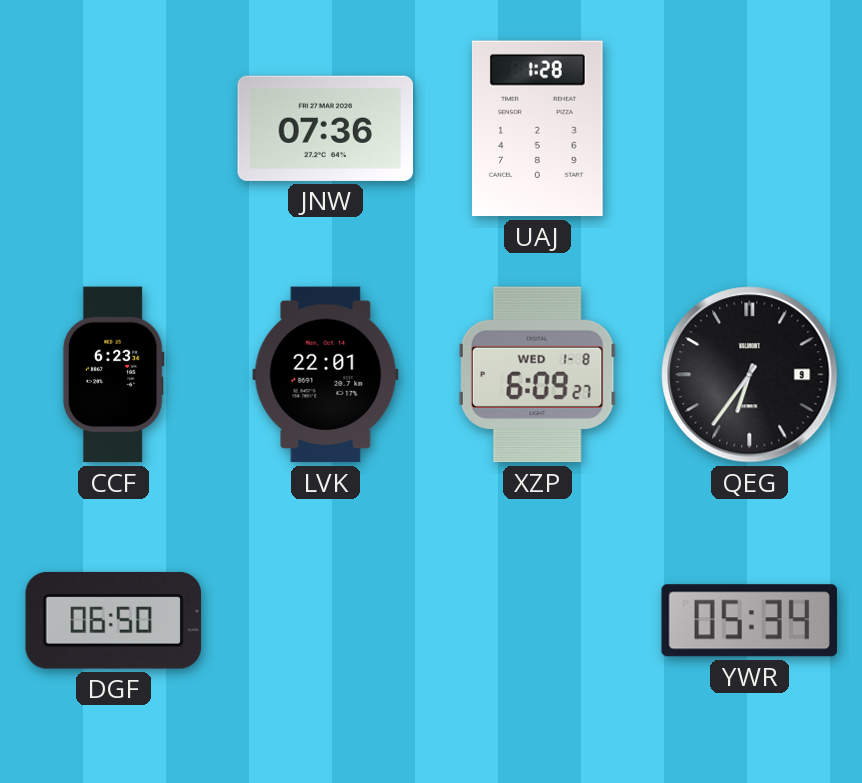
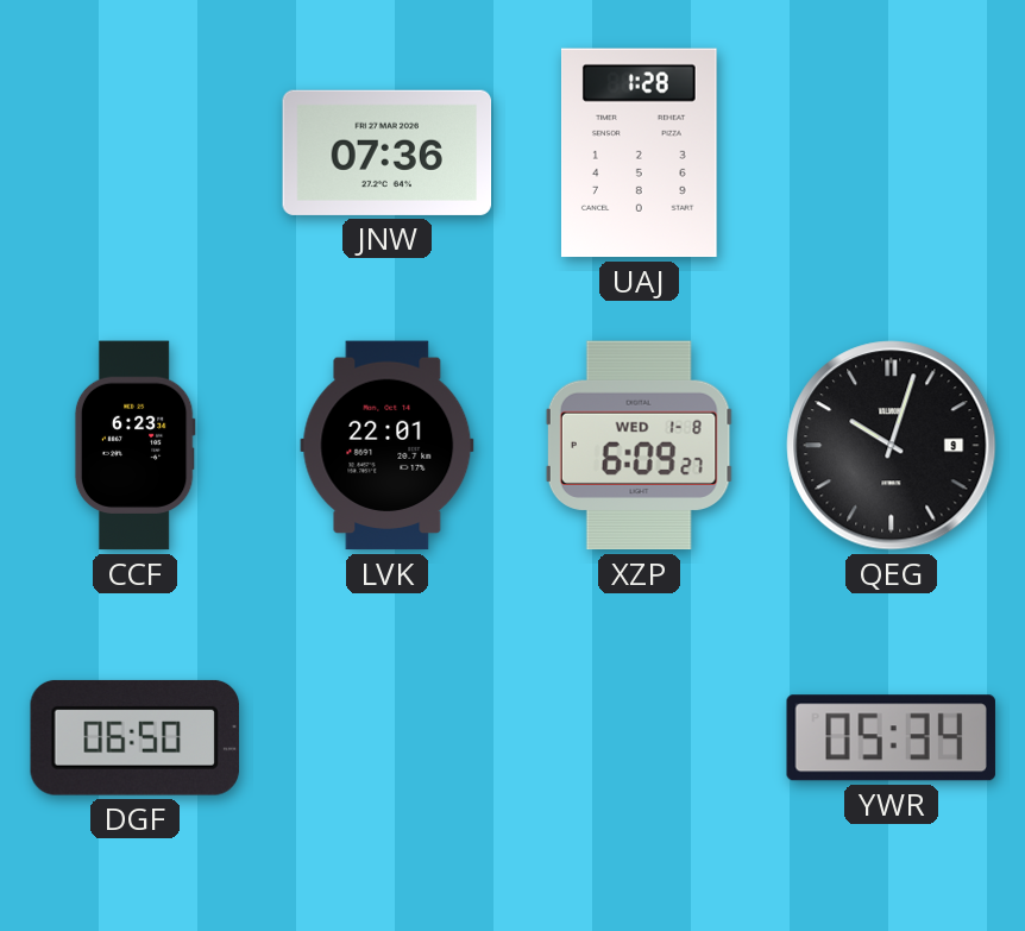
QEG: 6:36 -> 10:03 (892, 446)
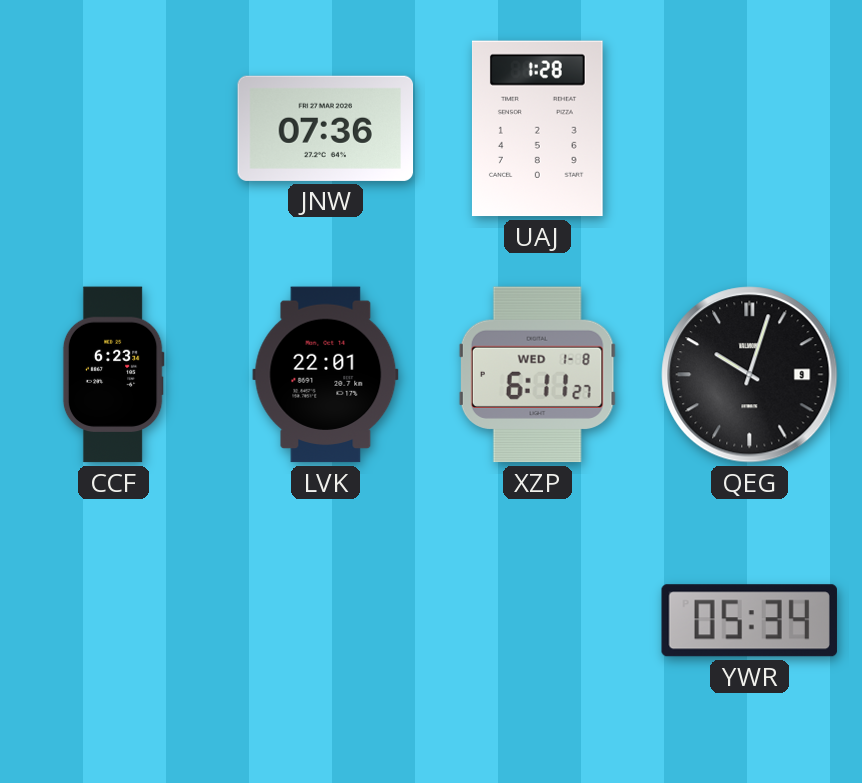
XZP: 6:09 -> 6:11 (537, 375)
DGF: 06:50 -> none (134, 737)
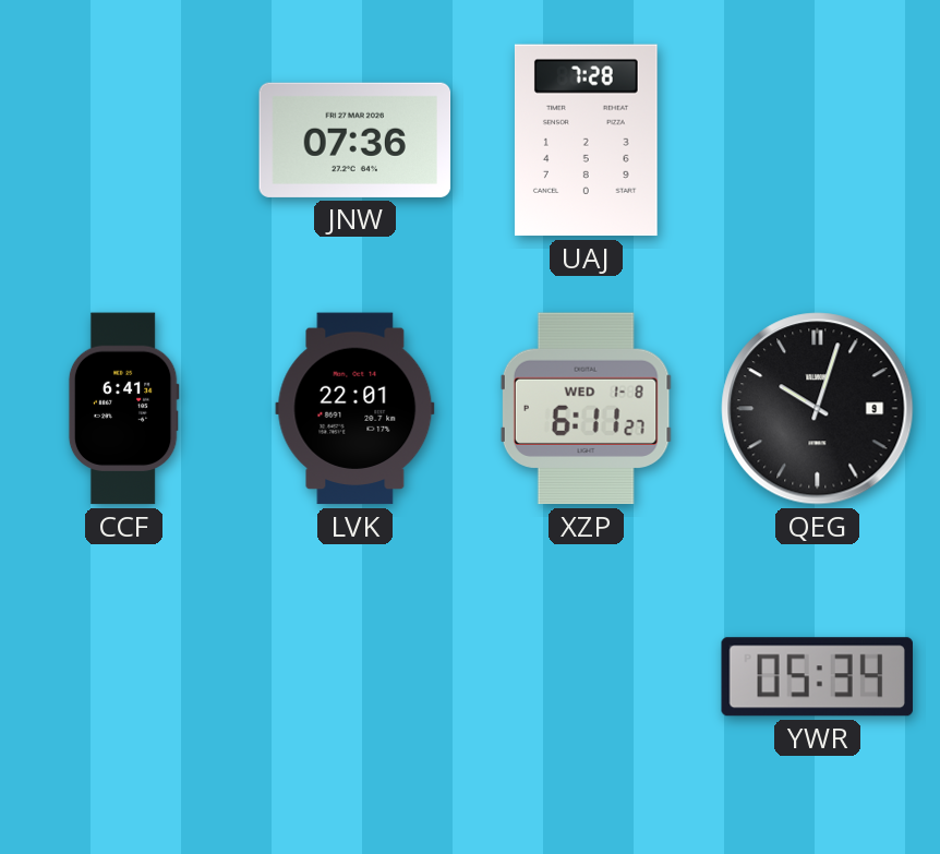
UAJ: 1:28 -> 7:28 (586, 141)
CCF: 6:23 -> 6:41 (123, 409)
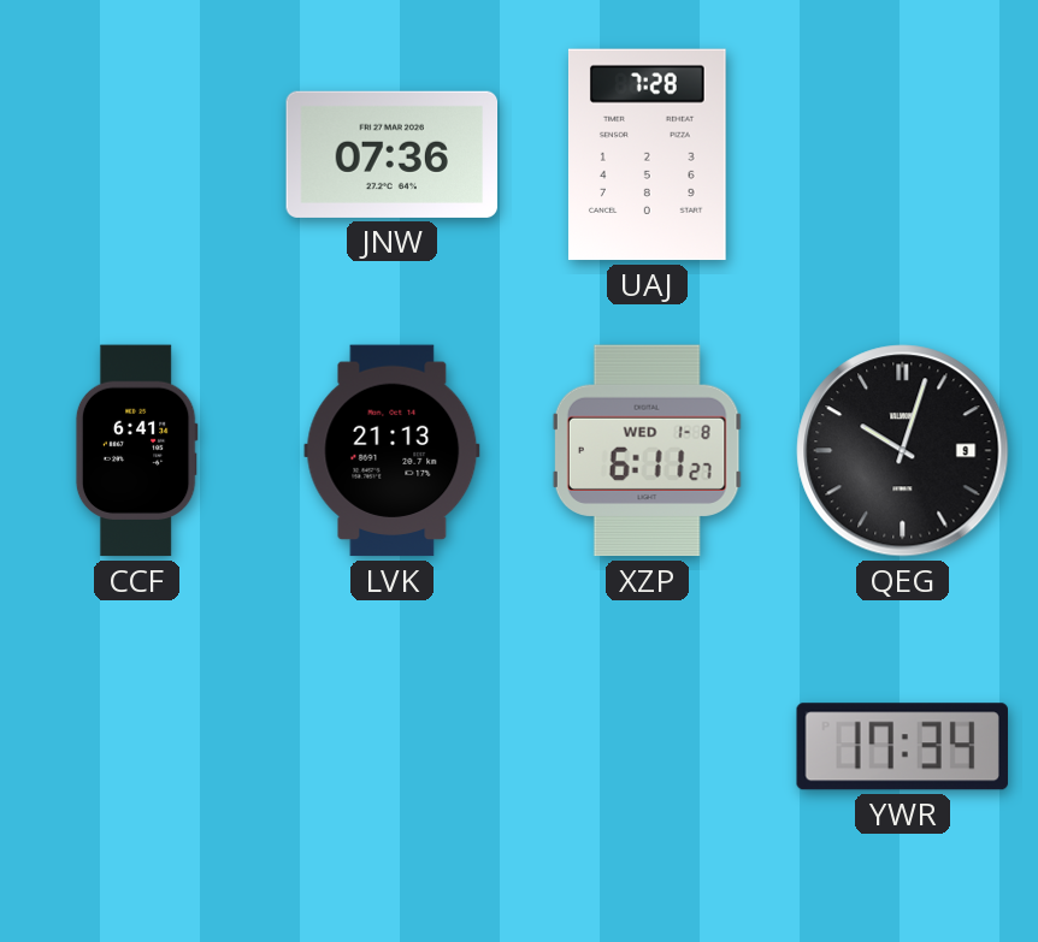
LVK: 22:01 -> 21:13 (393, 451)
YWR: 05:34 -> 17:34 (902, 747)
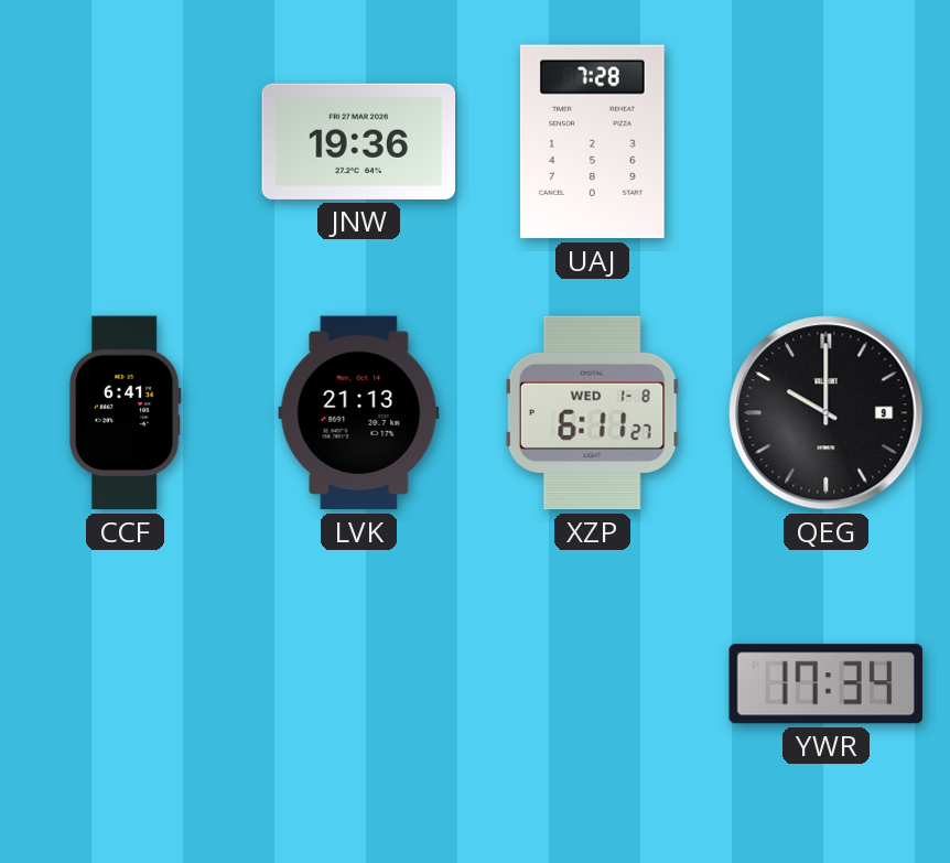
JNW: 07:36 -> 19:36 (359, 141)
QEG: 10:03 -> 10:00 (827, 413)
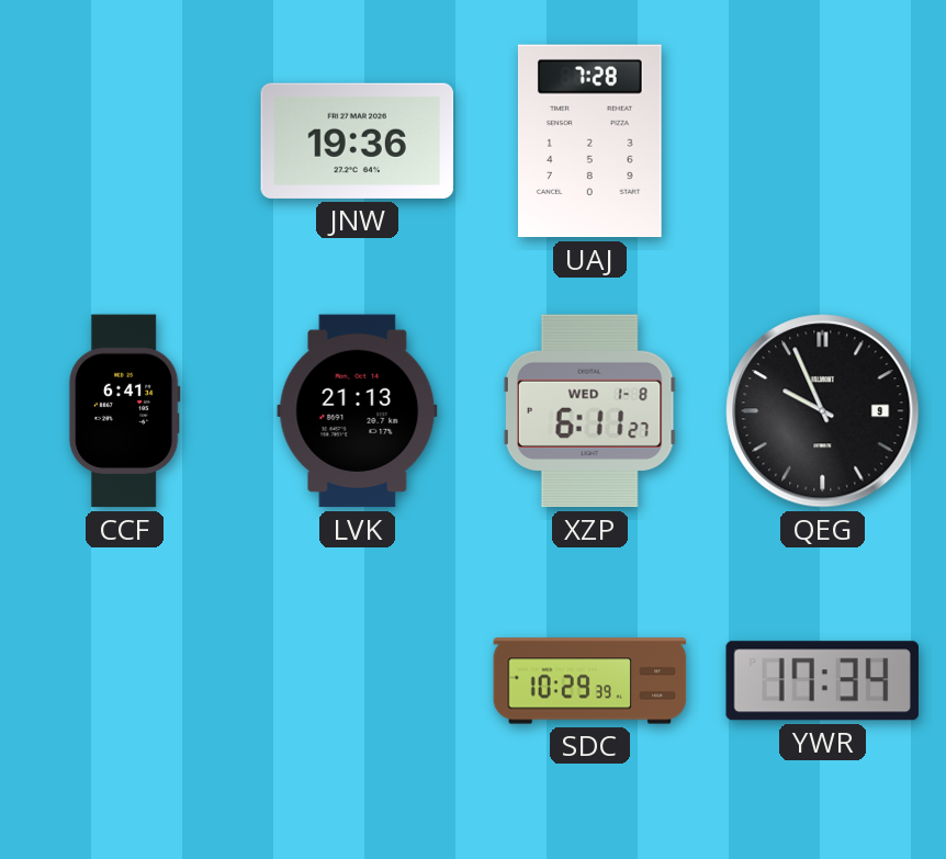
QEG: 10:00 -> 9:56 (823, 411)
SDC: none -> 10:29 (590, 681)
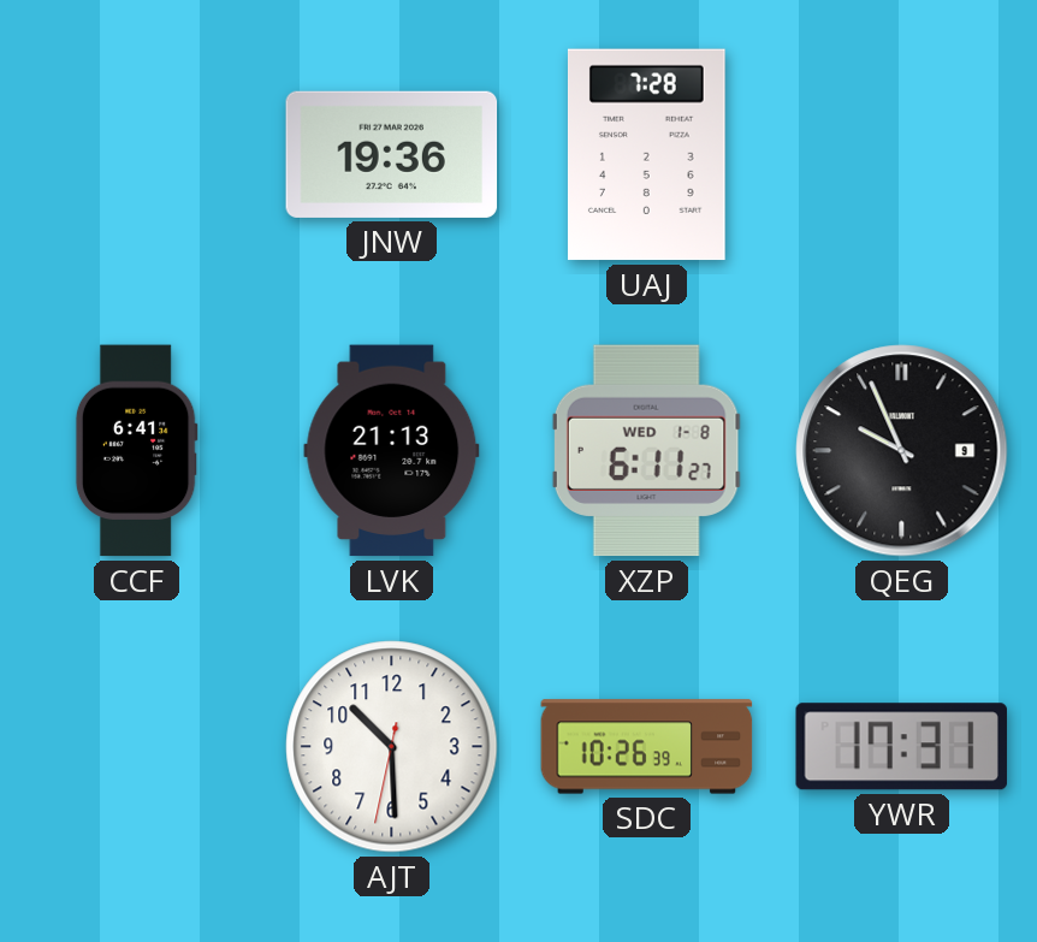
AJT: none -> 10:29 (392, 747)
SDC: 10:29 -> 10:26 (647, 747)
YWR: 17:34 -> 17:31 (901, 747)
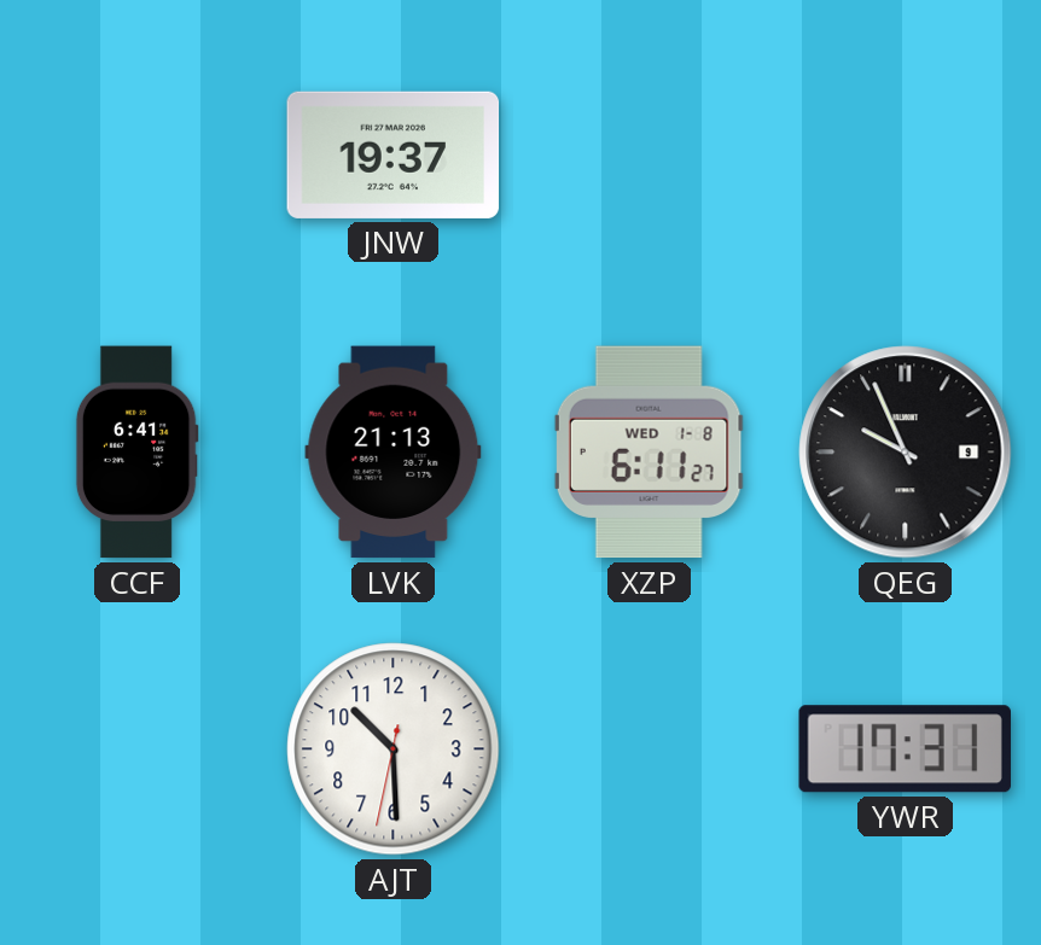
JNW: 19:36 -> 19:37 (394, 154)
UAJ: 7:28 -> none (646, 155)
SDC: 10:26 -> none (647, 747)
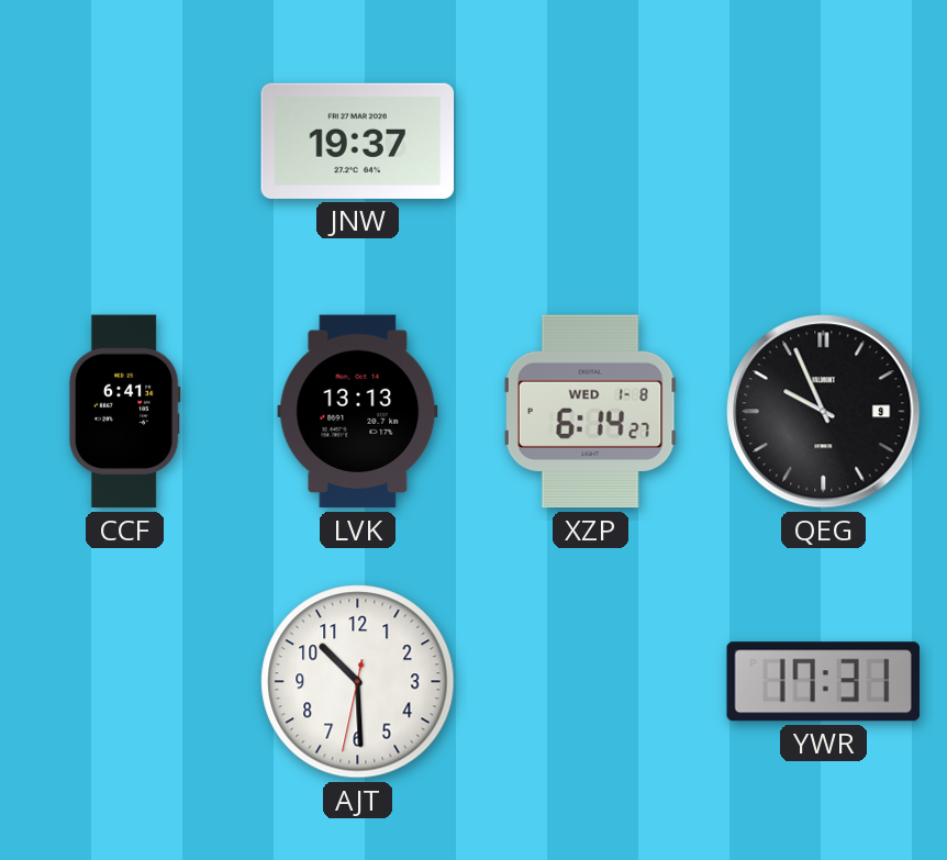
LVK: 21:13 -> 13:13 (358, 412)
XZP: 6:11 -> 6:14 (590, 412)
